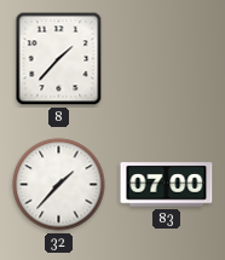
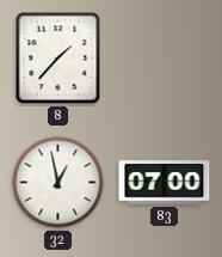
32: 1:37 -> 12:58 (58, 183)
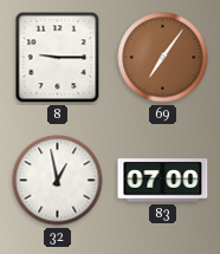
8: 1:37 -> 9:15 (58, 58)
69: none -> 7:06 (163, 58)
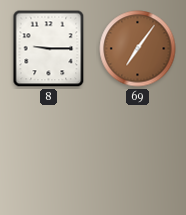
32: 12:58 -> none (58, 181)
83: 07:00 -> none (163, 181)
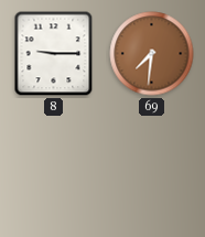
69: 7:06 -> 7:31 (152, 54)
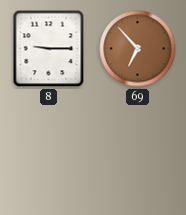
69: 7:31 -> 6:53 (138, 49)
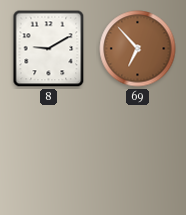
8: 9:15 -> 9:10 (49, 49)
